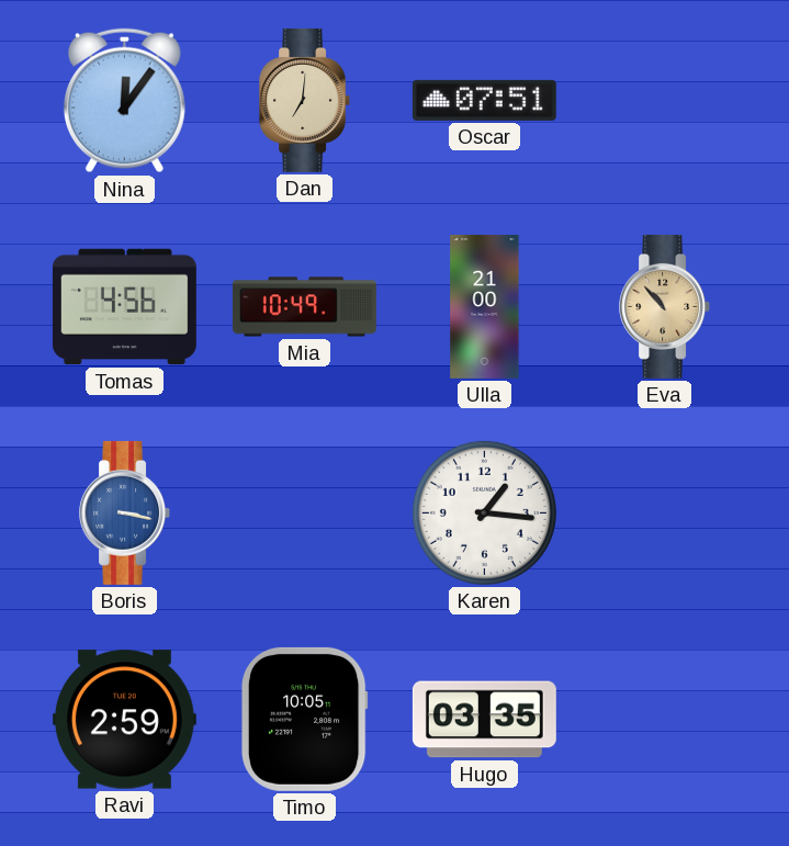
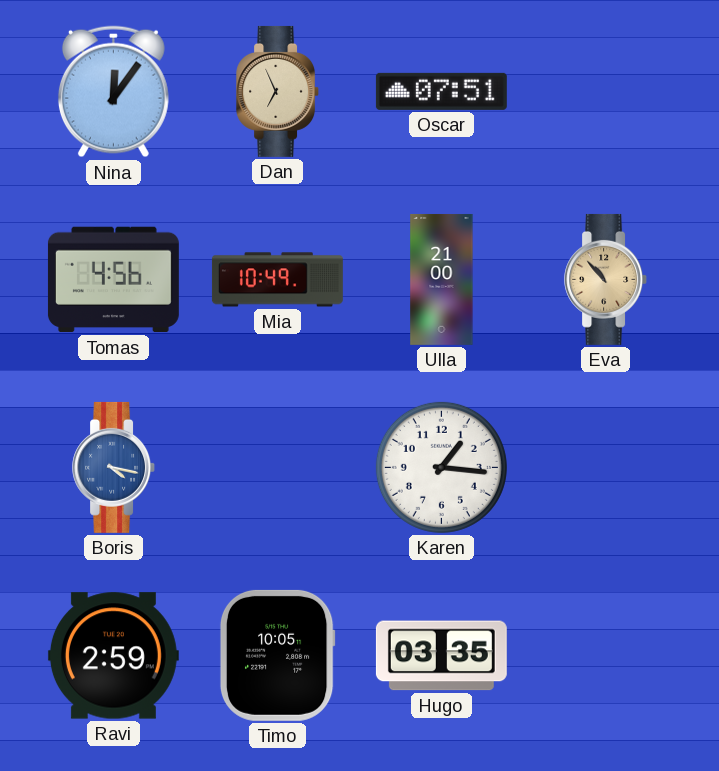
Dan: 7:01 -> 6:56 (278, 91)
Boris: 3:17 -> 4:17 (114, 467)
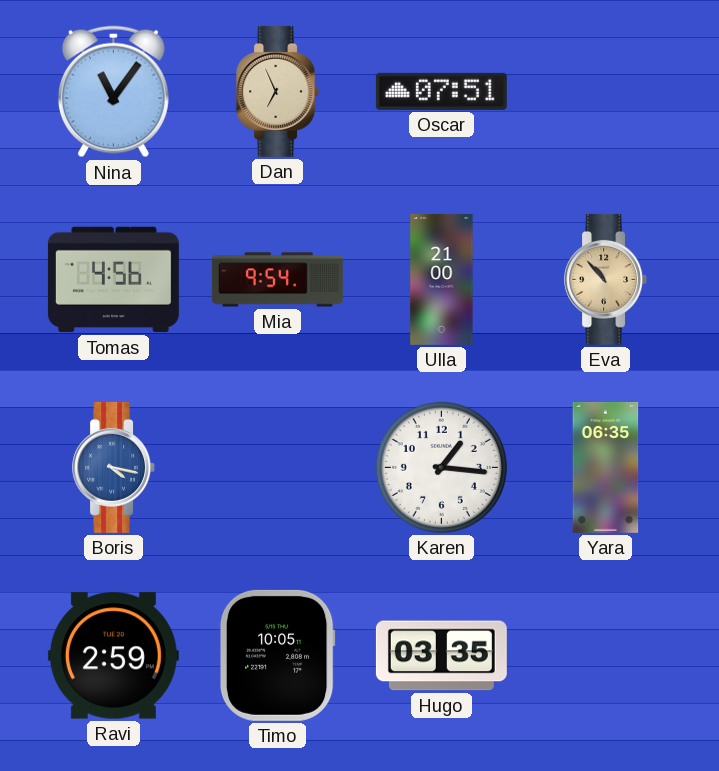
Nina: 12:06 -> 11:06 (113, 92)
Mia: 10:49 -> 9:54 (277, 280)
Yara: none -> 06:35 (606, 467)
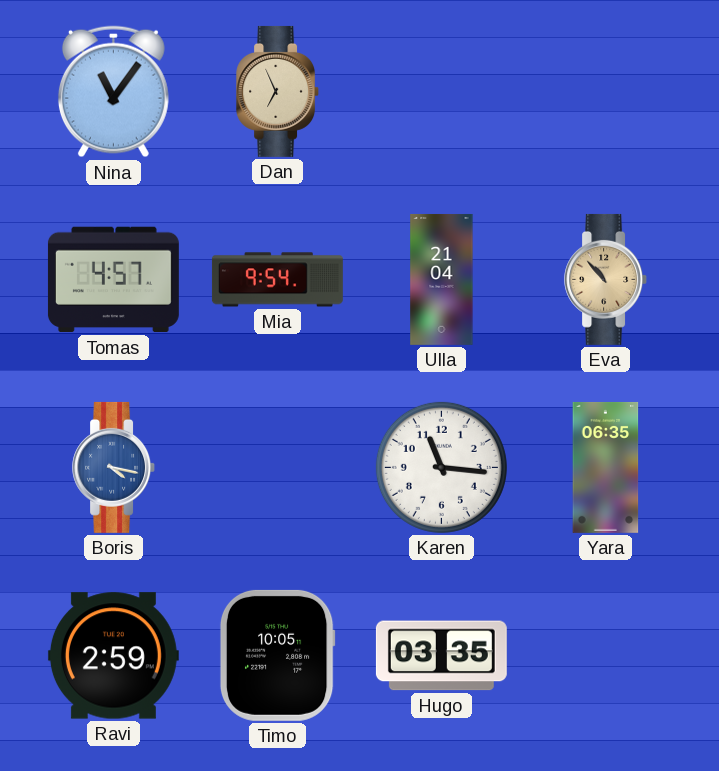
Oscar: 07:51 -> none (441, 91)
Tomas: 4:56 -> 4:57 (113, 280)
Ulla: 21:00 -> 21:04 (442, 279)
Karen: 1:16 -> 11:16 (441, 467)
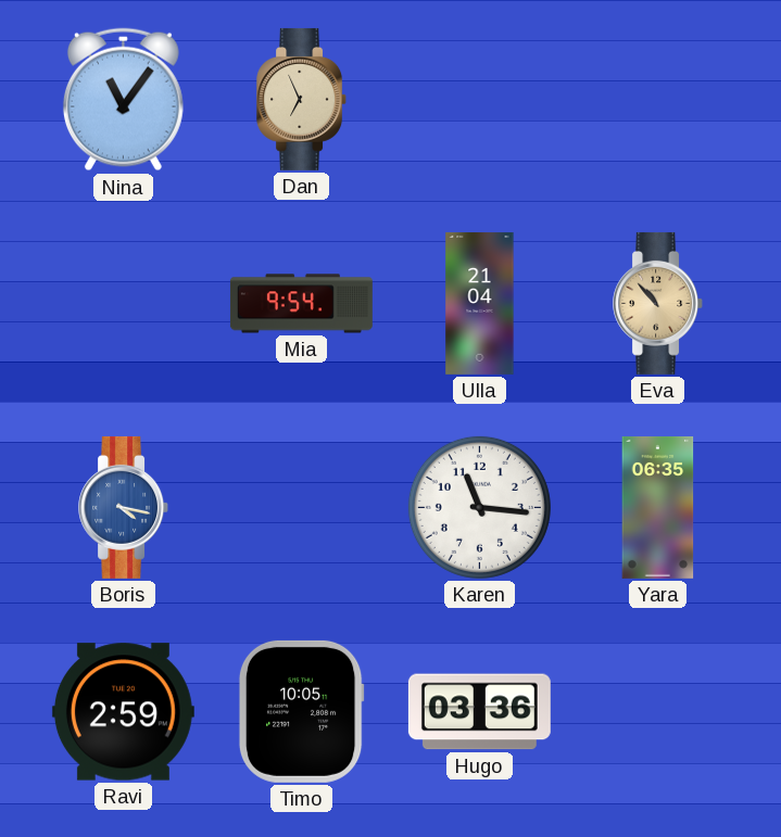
Tomas: 4:57 -> none (113, 280)
Hugo: 03:35 -> 03:36 (479, 712)
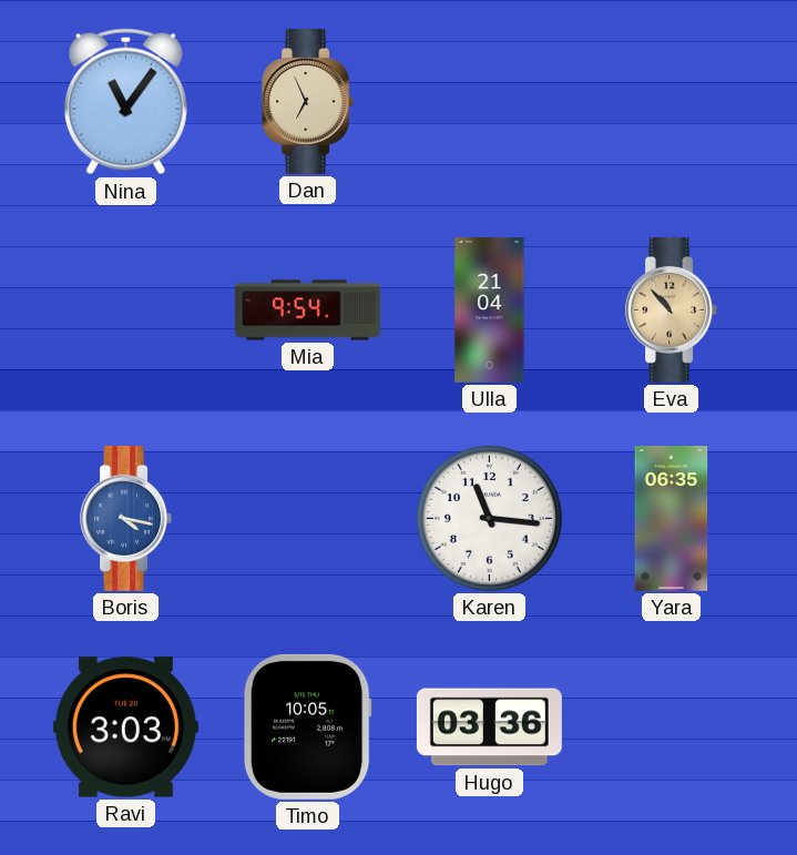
Ravi: 2:59 -> 3:03 (125, 727)
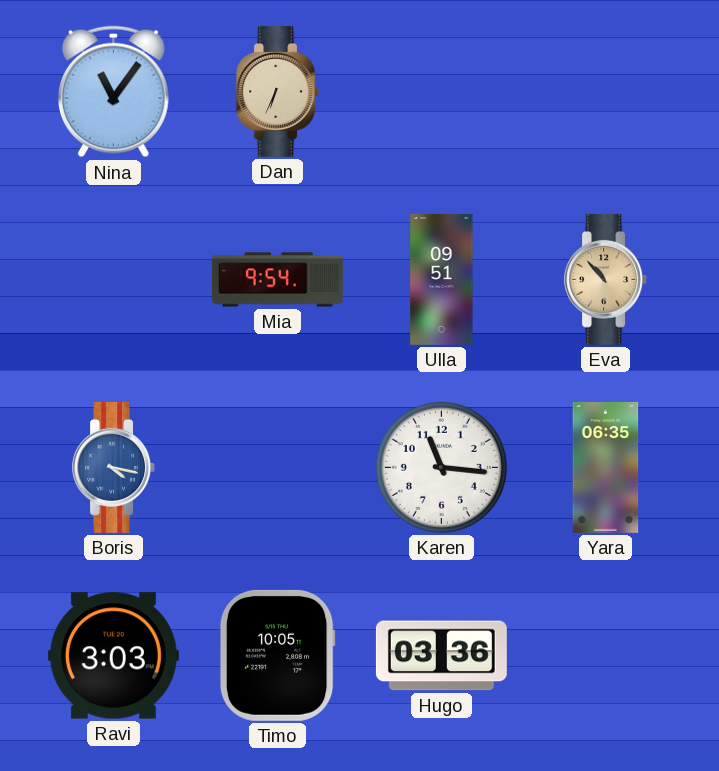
Dan: 6:56 -> 6:34 (278, 91)
Ulla: 21:04 -> 09:51 (442, 279)
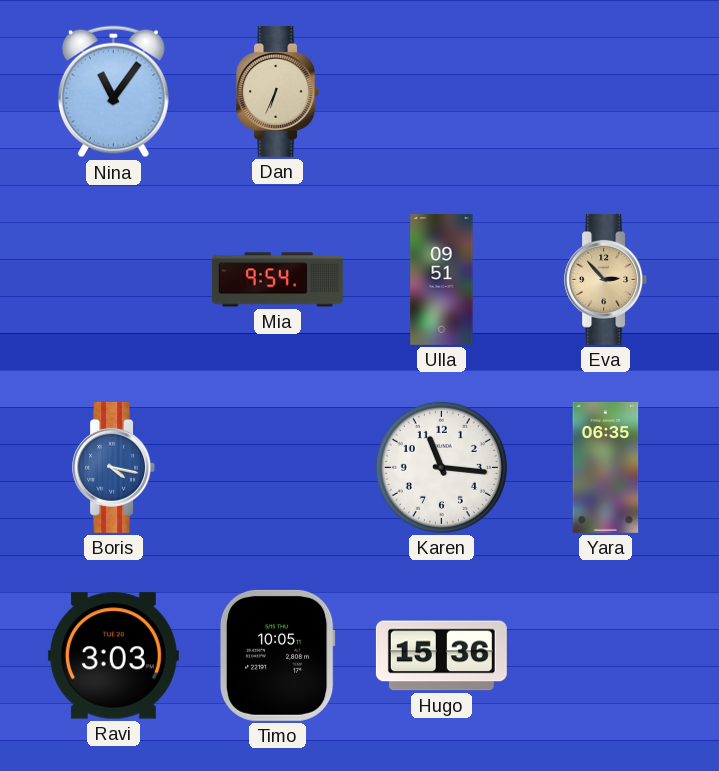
Eva: 10:53 -> 2:53 (606, 279)
Hugo: 03:36 -> 15:36 (441, 656)
